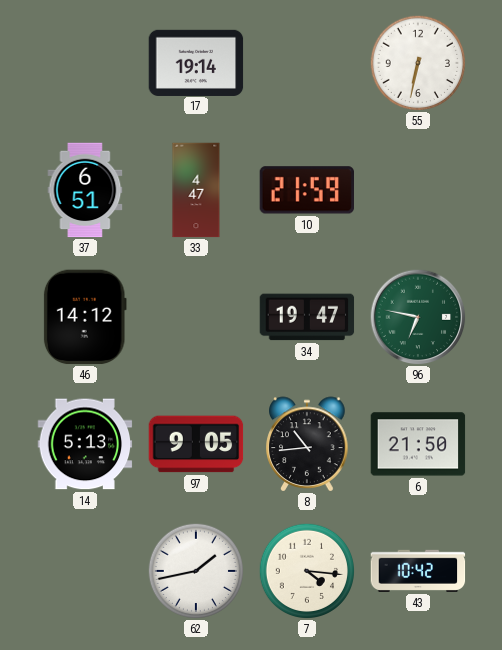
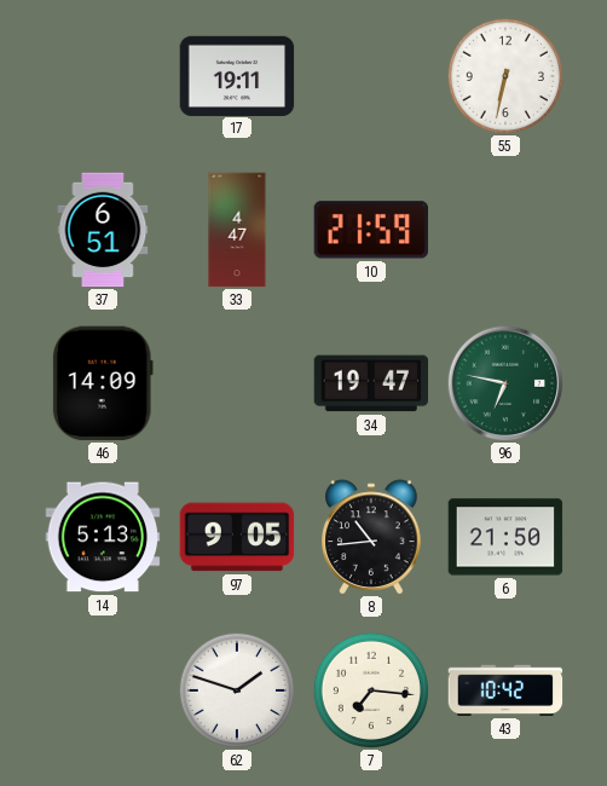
17: 19:14 -> 19:11 (237, 75)
46: 14:12 -> 14:09 (103, 383)
62: 1:43 -> 1:48 (236, 689)
7: 4:16 -> 7:16 (370, 689)
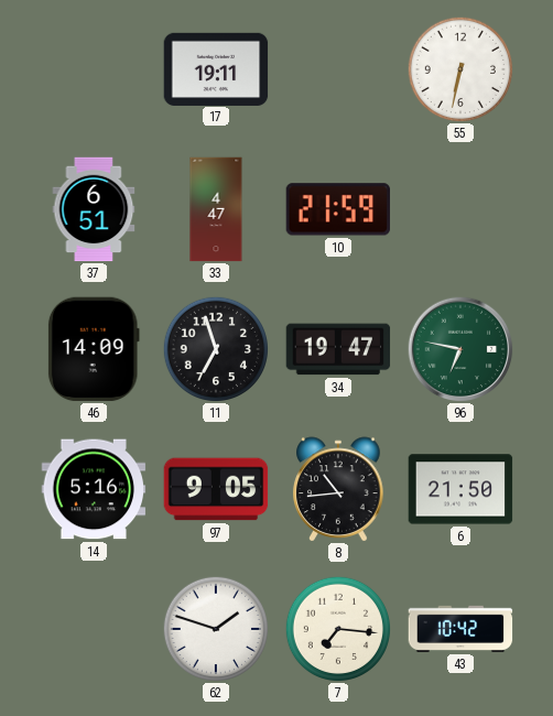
11: none -> 6:57 (215, 348)
14: 5:13 -> 5:16 (94, 489)
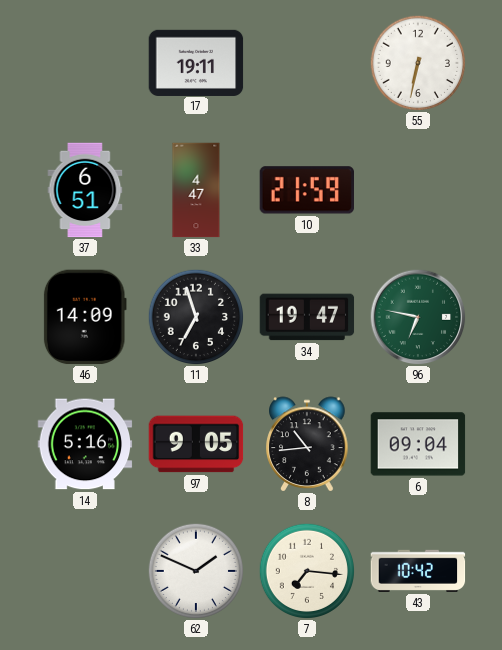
6: 21:50 -> 09:04 (418, 444)
62: 1:48 -> 1:49 (195, 570)
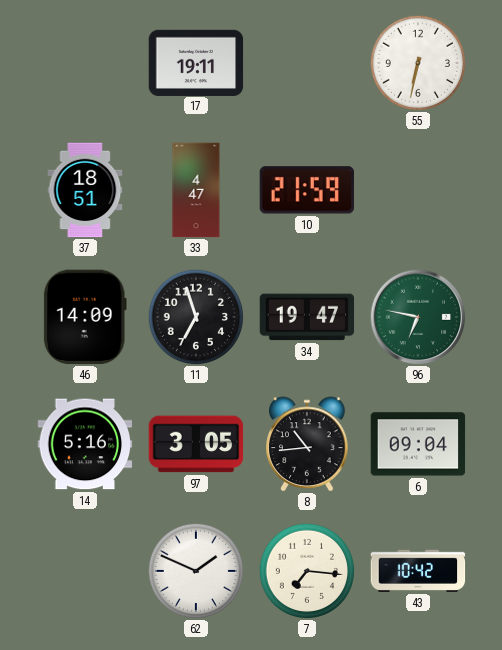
37: 6:51 -> 18:51 (85, 190)
97: 9:05 -> 3:05 (196, 444)
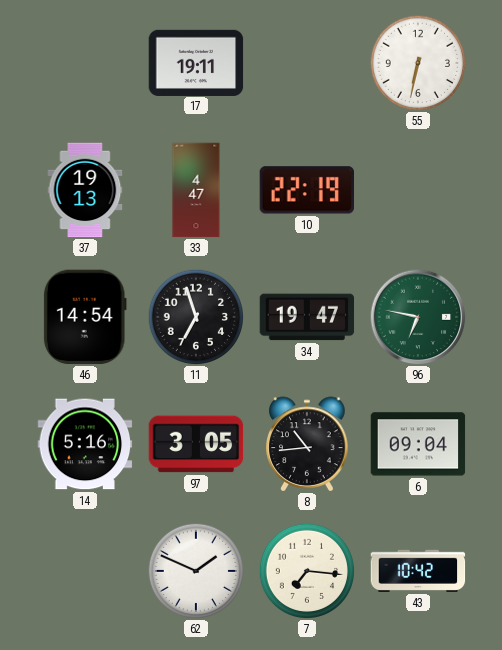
37: 18:51 -> 19:13 (85, 190)
10: 21:59 -> 22:19 (306, 190)
46: 14:09 -> 14:54 (85, 317)
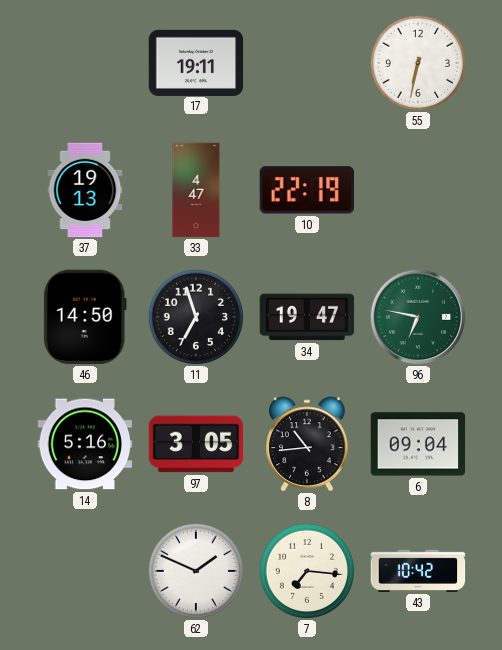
46: 14:54 -> 14:50 (85, 317)
